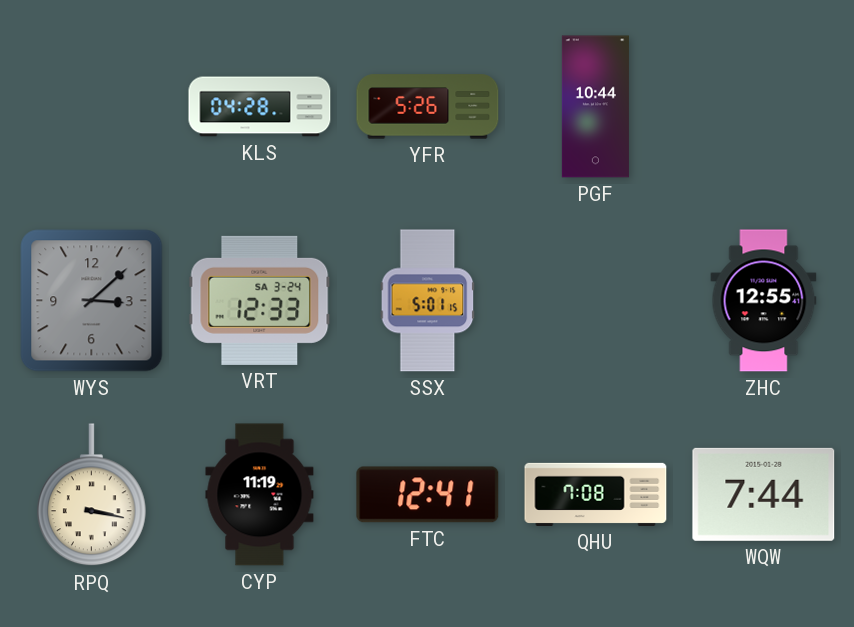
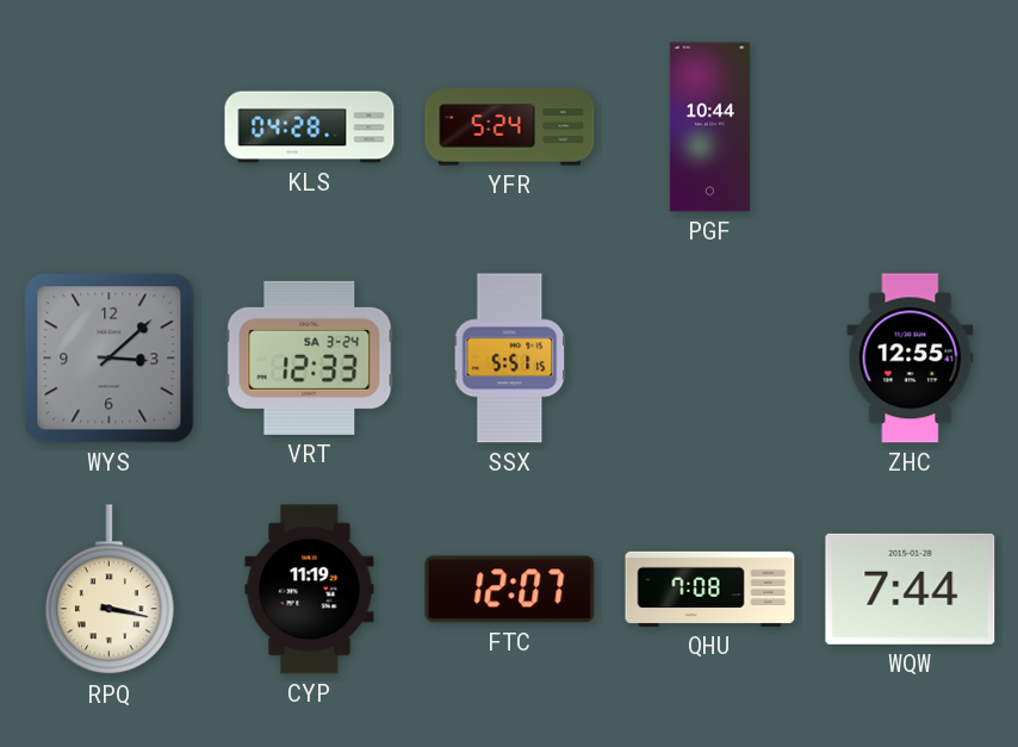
YFR: 5:26 -> 5:24 (510, 127)
SSX: 5:01 -> 5:51 (510, 359)
FTC: 12:41 -> 12:07 (510, 590)
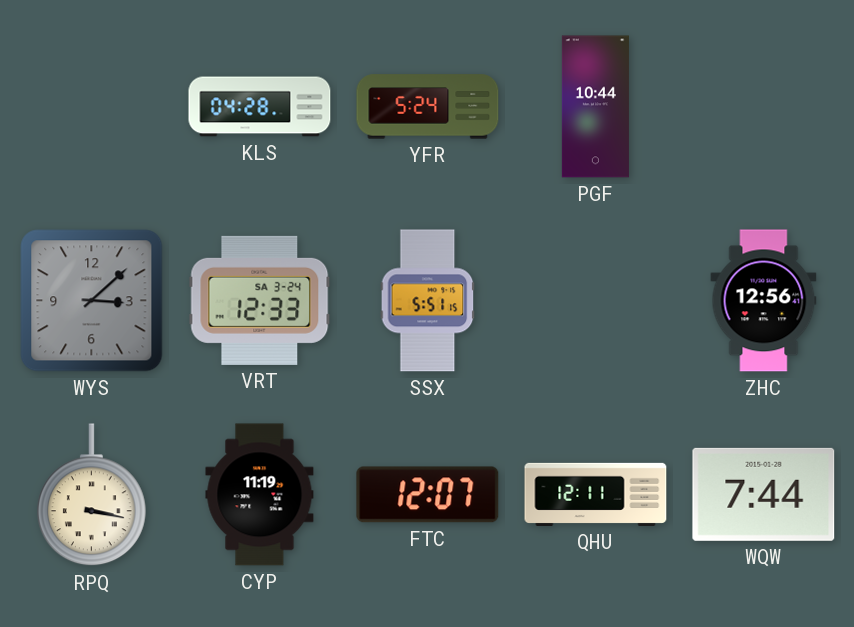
ZHC: 12:55 -> 12:56 (764, 301)
QHU: 7:08 -> 12:11 (596, 494)
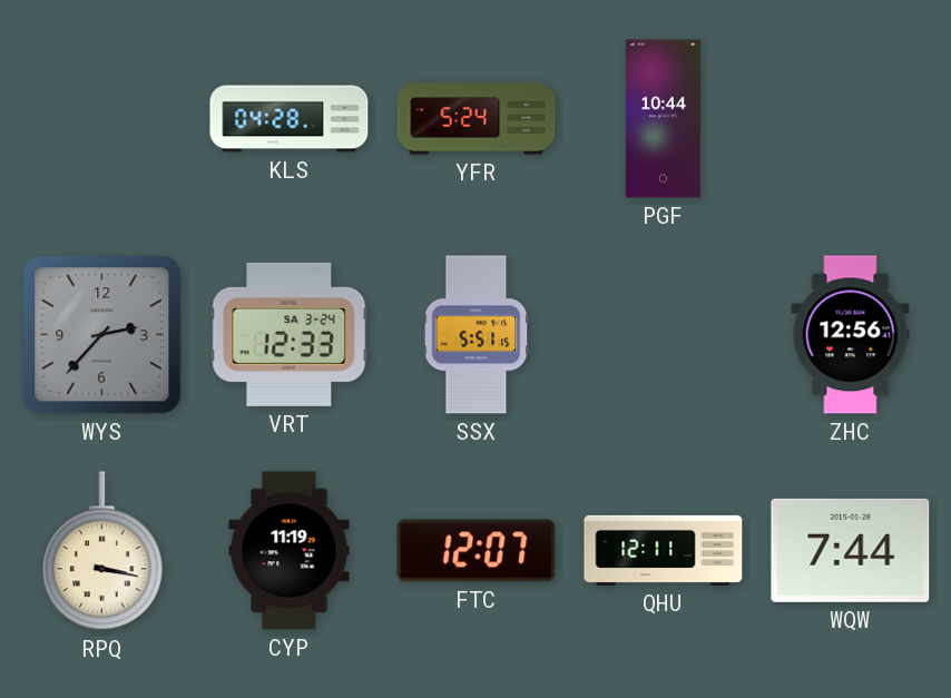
WYS: 3:08 -> 2:37 (102, 335)
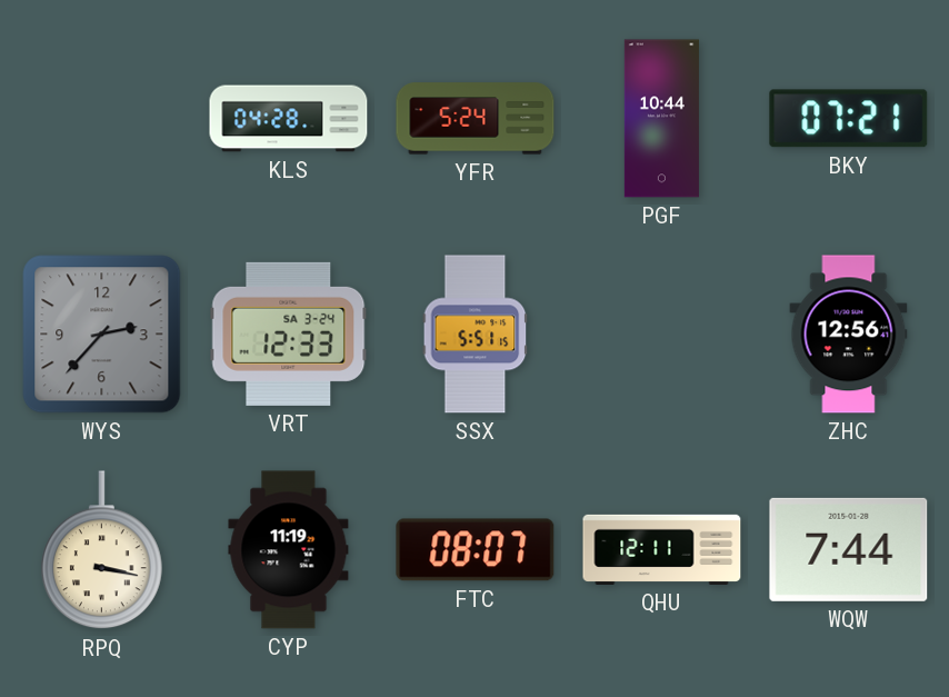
BKY: none -> 07:21 (849, 119)
FTC: 12:07 -> 08:07 (476, 550)
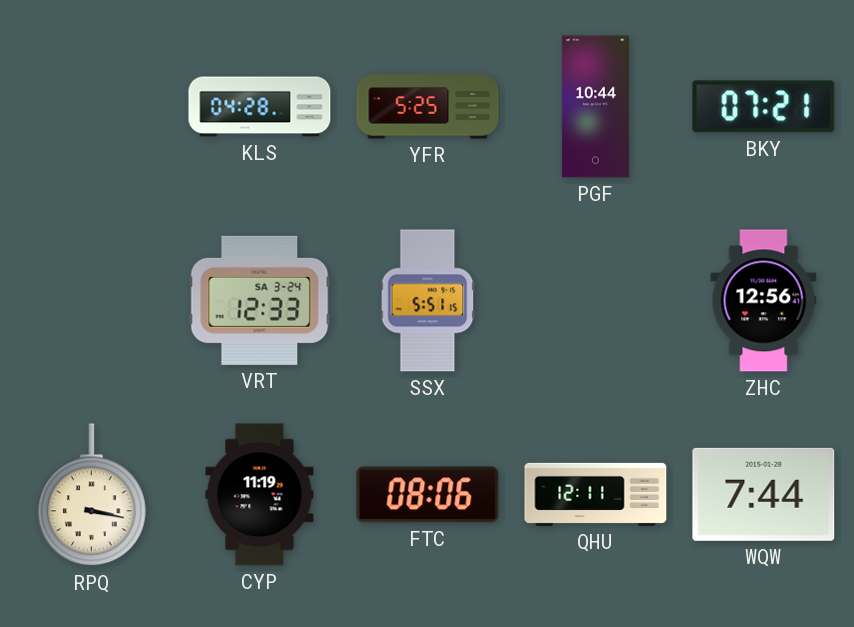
YFR: 5:24 -> 5:25 (428, 107)
WYS: 2:37 -> none (102, 335)
FTC: 08:07 -> 08:06 (428, 495)
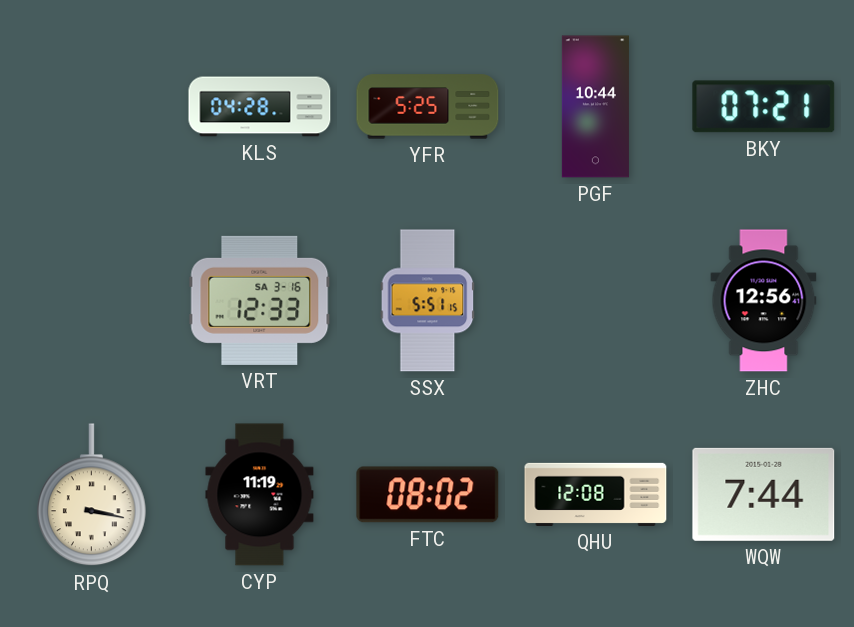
VRT date: SA 3-24 -> SA 3-16 (260, 300)
FTC: 08:06 -> 08:02 (428, 495)
QHU: 12:11 -> 12:08 (596, 494)
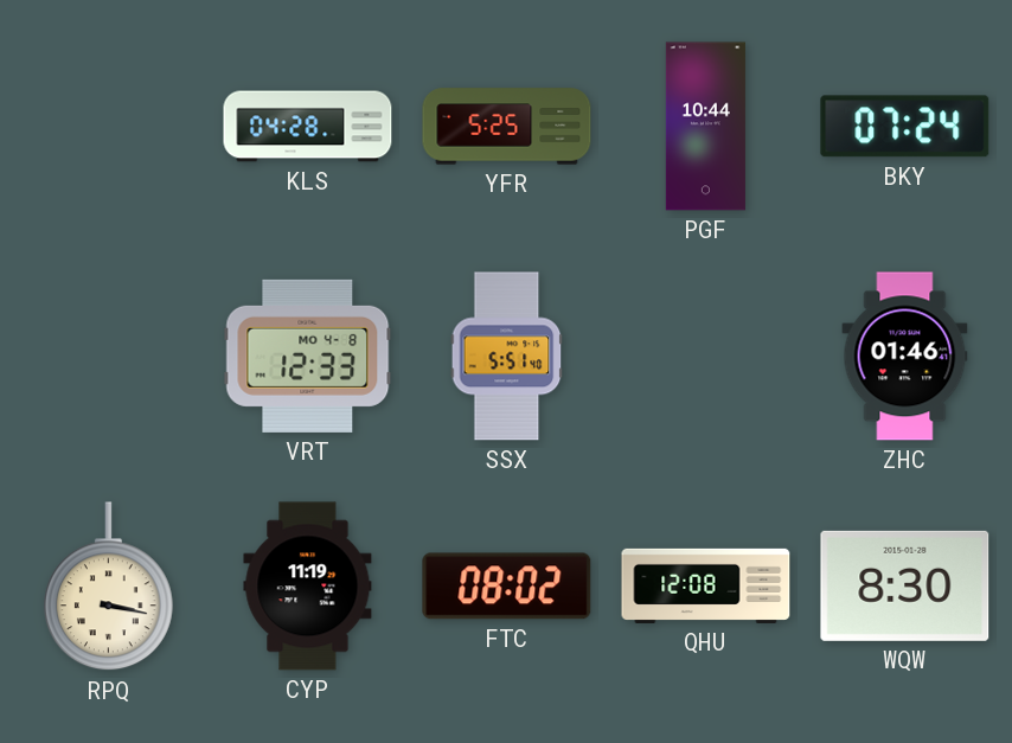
BKY: 07:21 -> 07:24 (905, 127)
VRT date: SA 3-16 -> MO 4-8 (308, 356)
SSX: 5:51:15 -> 5:51:40 (507, 357)
ZHC: 12:56 -> 01:46 (905, 357)
WQW: 7:44 -> 8:30 (905, 585)
